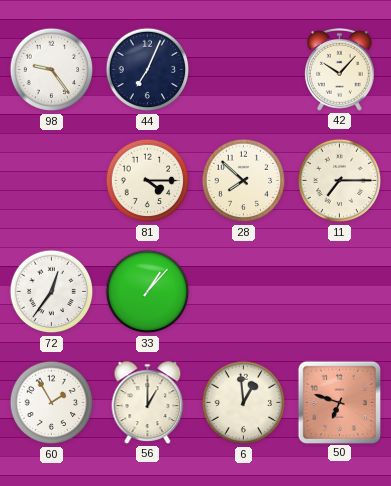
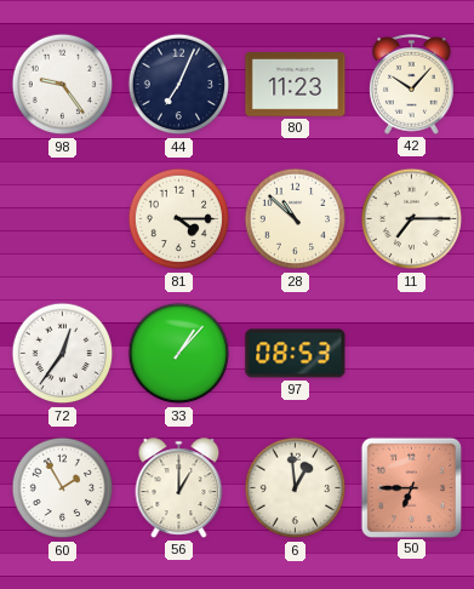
80: none -> 11:23 (296, 85)
28: 7:52 -> 10:52 (296, 219)
97: none -> 08:53 (296, 354)
50: 6:48 -> 6:45 (411, 487)
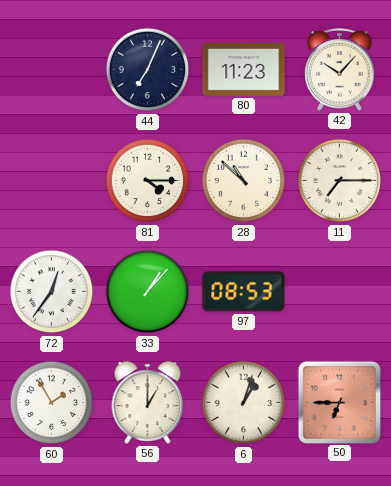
98: 9:24 -> none (63, 85)
6: 12:59 -> 1:03 (244, 403)
